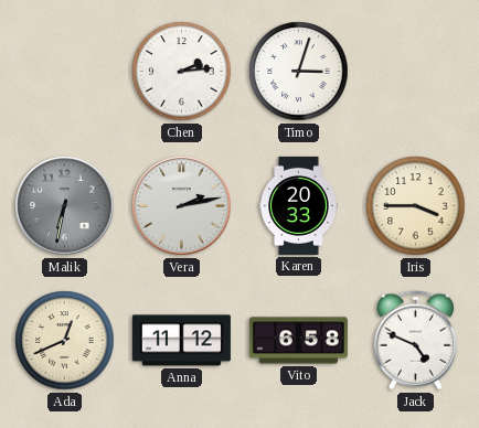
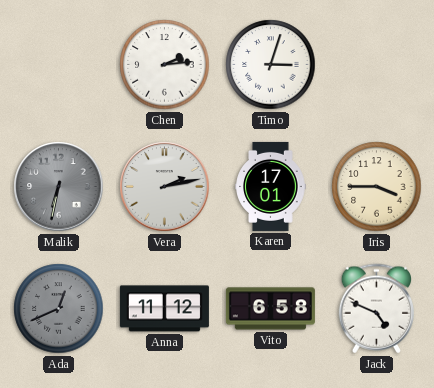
Karen: 20:33 -> 17:01 (271, 186)
Ada dial: cream -> grey (59, 309)
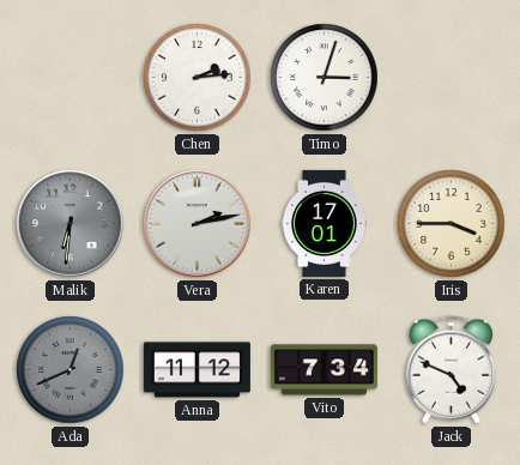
Malik: 6:32 -> 6:31 (71, 224)
Vito: 6:58 -> 7:34 (324, 370)
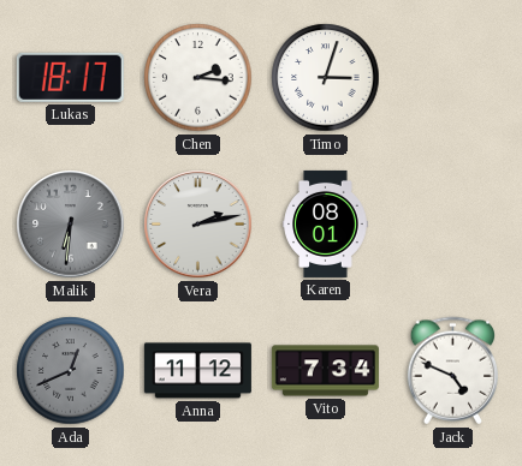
Lukas: none -> 18:17 (70, 77)
Chen: 2:14 -> 2:16 (198, 78)
Karen: 17:01 -> 08:01 (326, 223)
Iris: 3:45 -> none (452, 224)
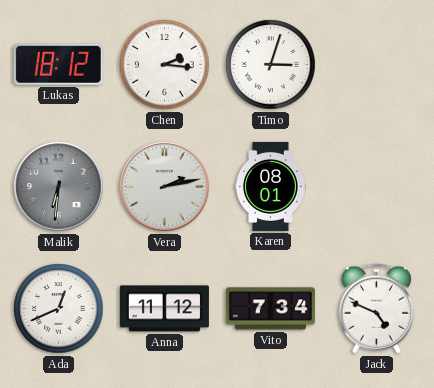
Lukas: 18:17 -> 18:12 (58, 64)
Ada dial: grey -> white (59, 309)
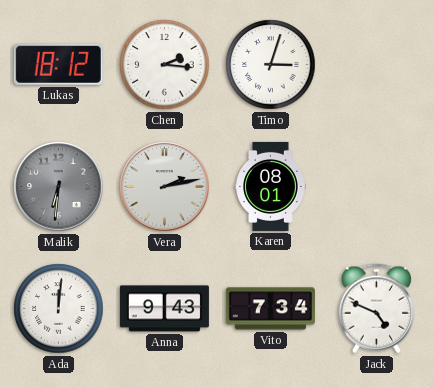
Ada: 12:41 -> 12:01 (59, 309)
Anna: 11:12 -> 9:43 (164, 309)
